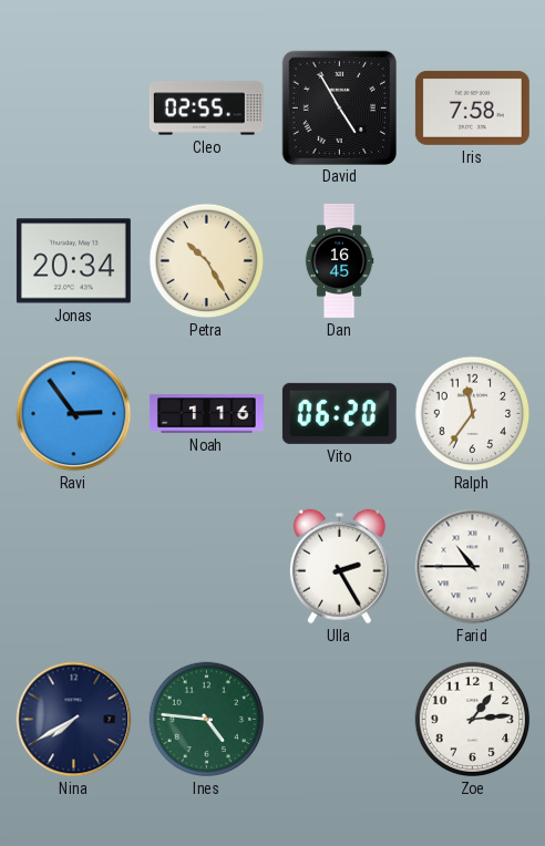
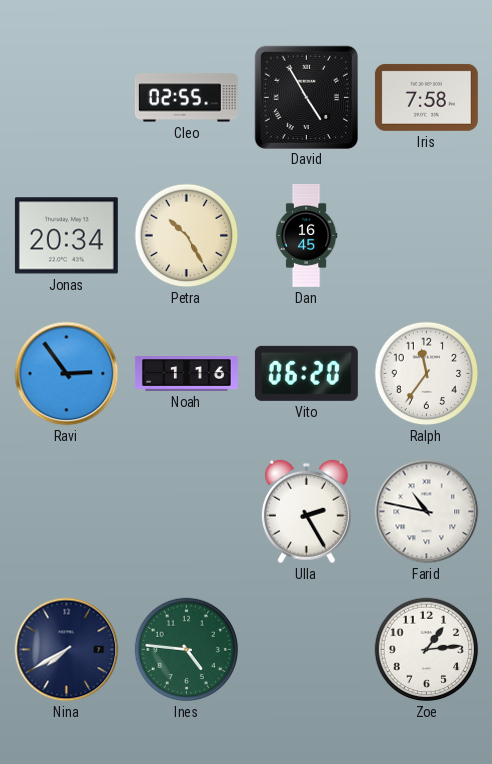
Farid: 10:45 -> 10:47 (427, 512)
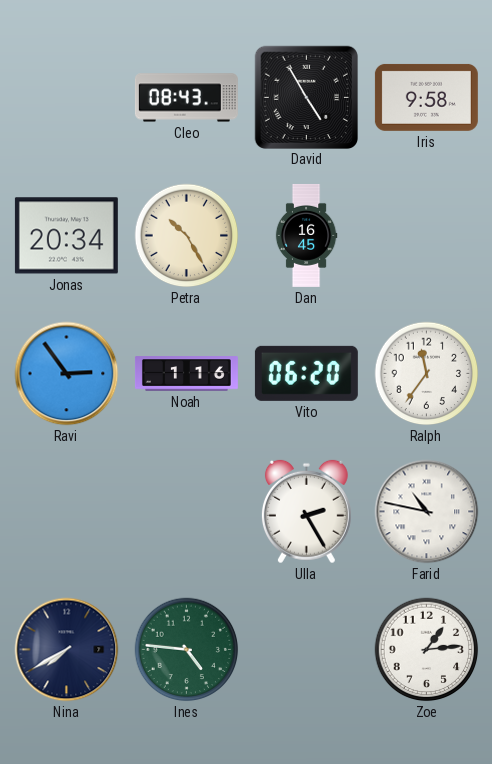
Cleo: 02:55 -> 08:43 (186, 98)
Iris: 7:58 -> 9:58 (426, 97)
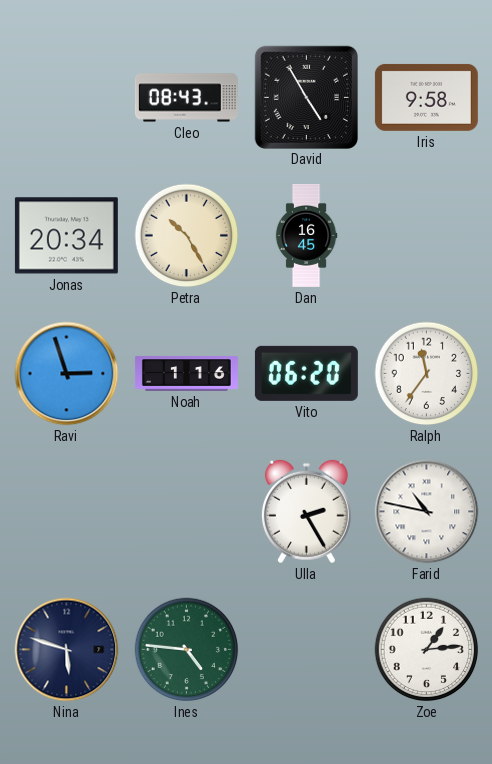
Ravi: 2:54 -> 2:57 (67, 374)
Nina: 7:40 -> 5:48 (67, 650)
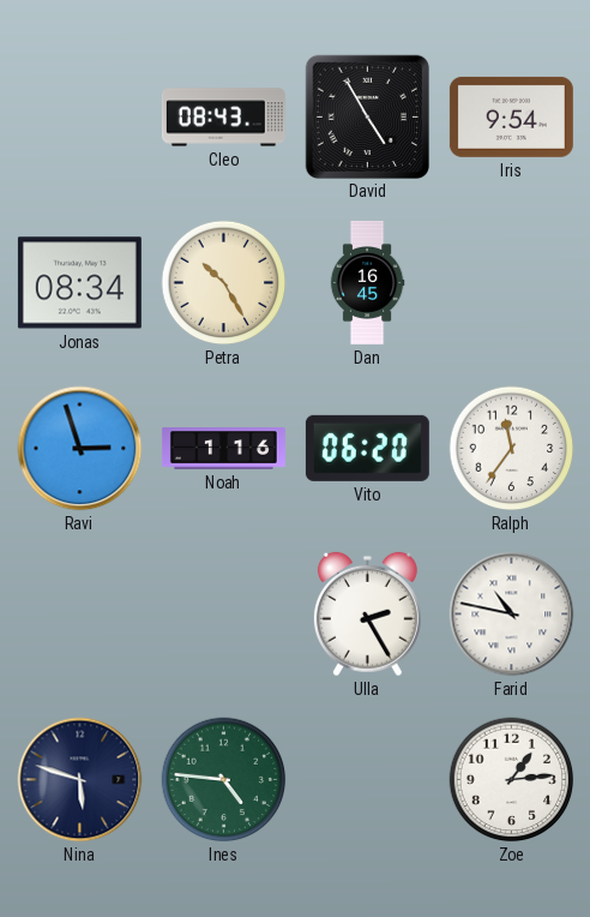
Iris: 9:58 -> 9:54 (511, 116)
Jonas: 20:34 -> 08:34 (79, 283)
